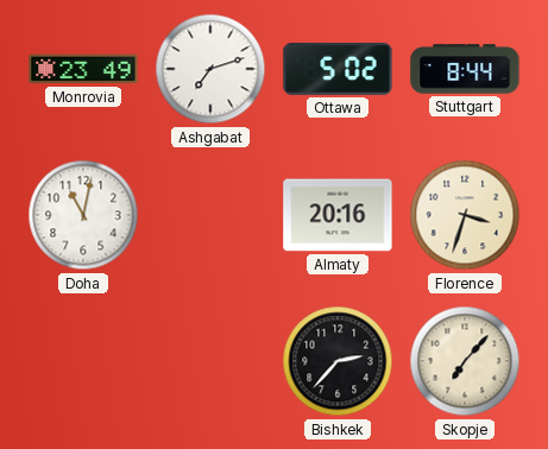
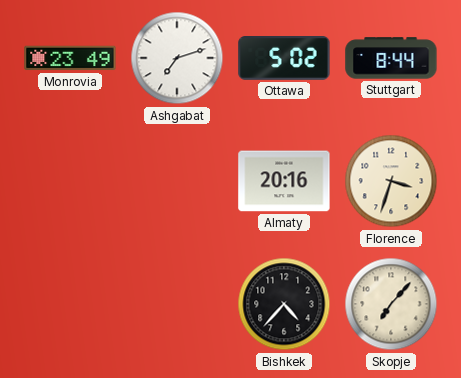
Doha: 11:02 -> none (83, 215)
Bishkek: 2:37 -> 4:37 (284, 304)
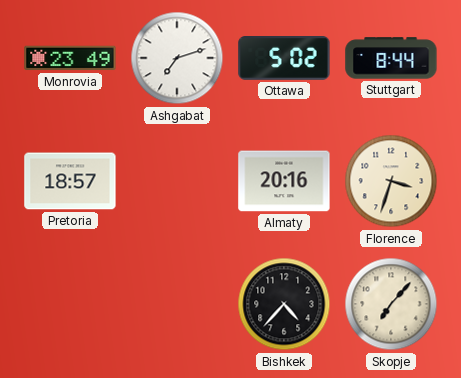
Pretoria: none -> 18:57 (70, 181)
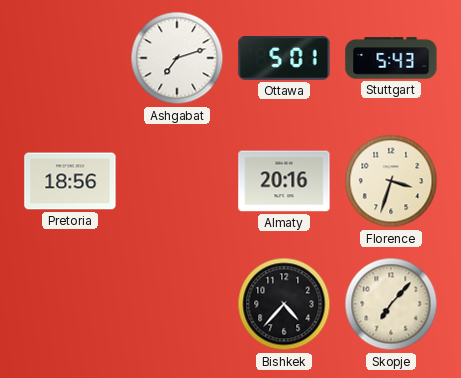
Monrovia: 23:49 -> none (70, 58)
Ottawa: 5:02 -> 5:01 (284, 59)
Stuttgart: 8:44 -> 5:43 (391, 58)
Pretoria: 18:57 -> 18:56 (70, 181)
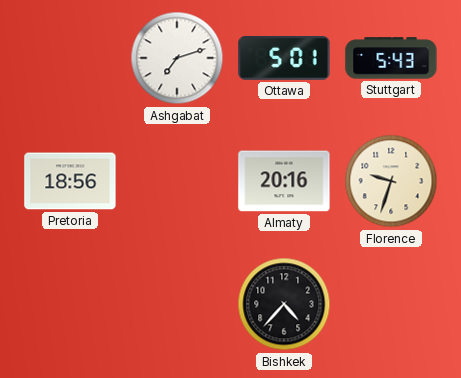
Florence: 3:33 -> 9:33 (391, 181)
Skopje: 7:07 -> none (391, 304)
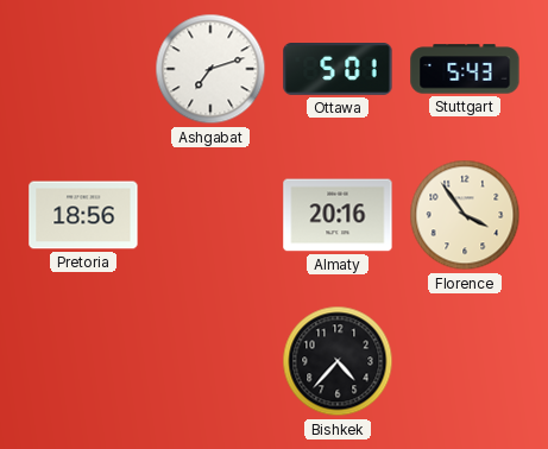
Florence: 9:33 -> 3:54 (465, 215)
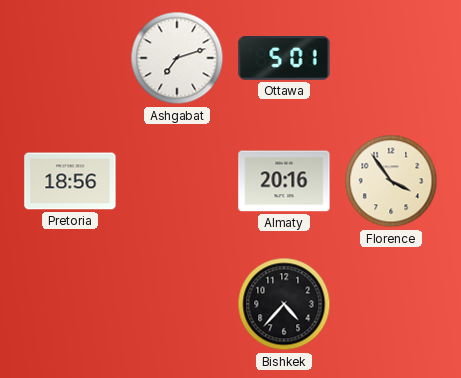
Stuttgart: 5:43 -> none (465, 69)
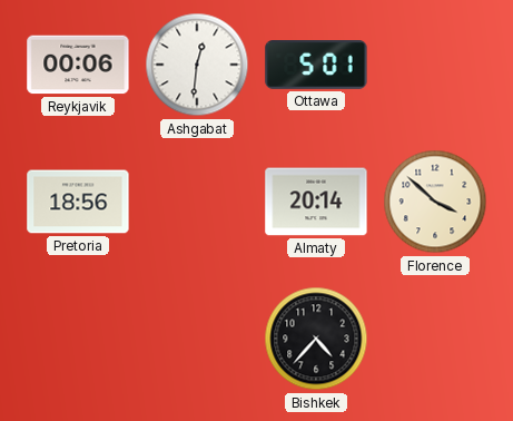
Reykjavik: none -> 00:06 (78, 65)
Ashgabat: 7:12 -> 12:31 (197, 65)
Almaty: 20:16 -> 20:14 (316, 202)
Florence: 3:54 -> 3:52 (435, 202)
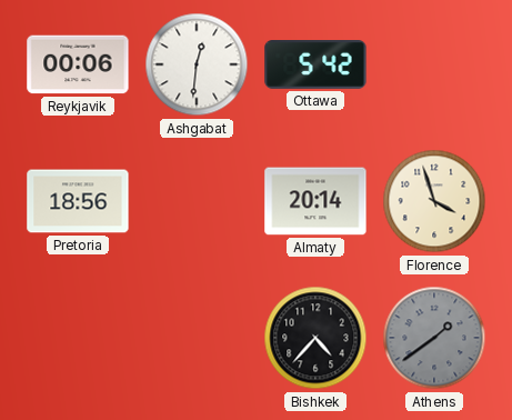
Ottawa: 5:01 -> 5:42 (315, 66)
Florence: 3:52 -> 3:57 (434, 201)
Athens: none -> 1:39 (434, 338)
